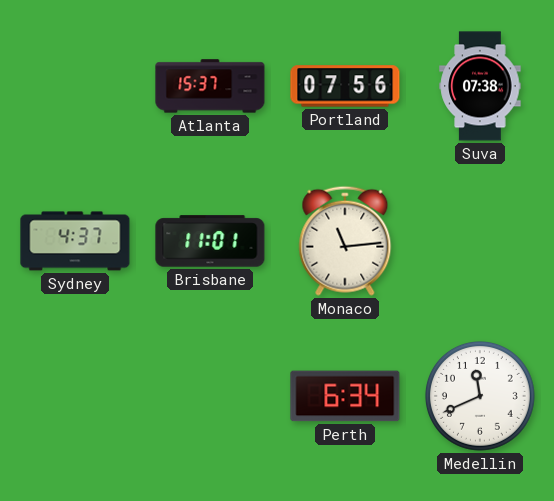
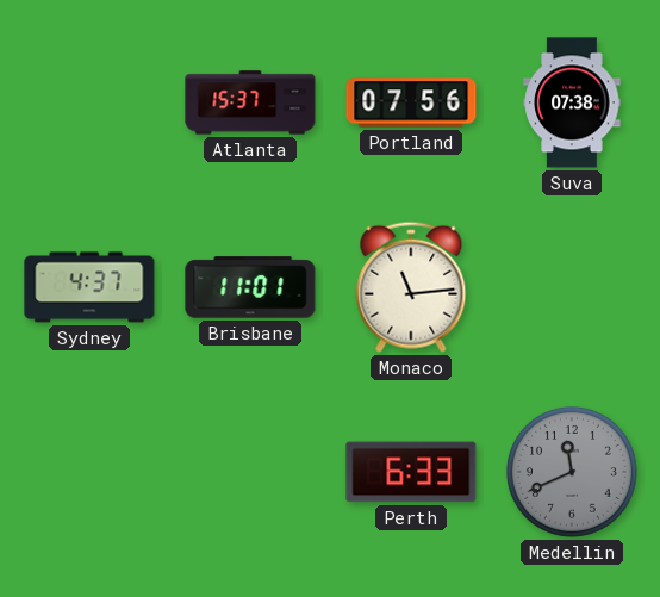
Perth: 6:34 -> 6:33 (411, 472)
Medellin dial: white -> grey (572, 472)
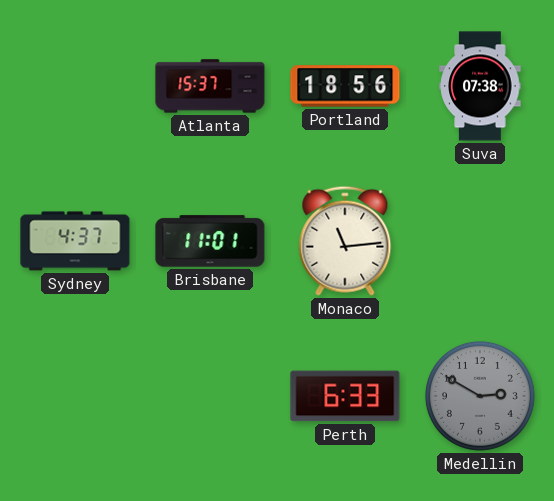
Portland: 07:56 -> 18:56 (345, 86)
Medellin: 11:41 -> 2:50 (480, 396)
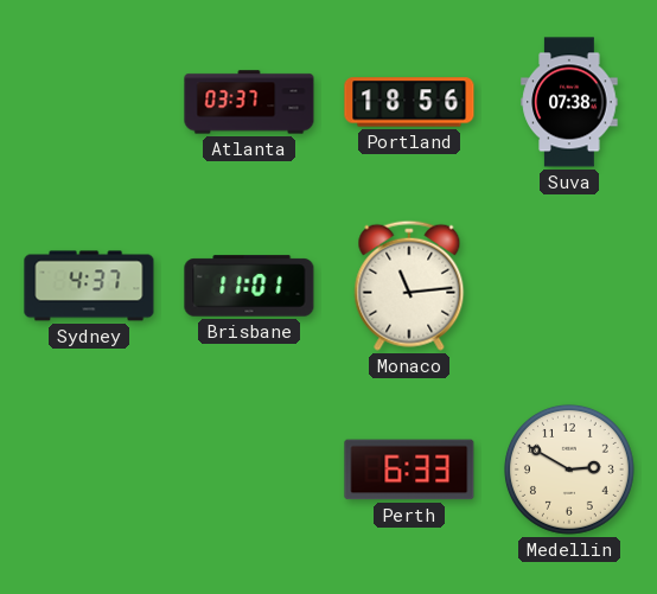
Atlanta: 15:37 -> 03:37 (249, 102)
Medellin dial: grey -> cream (569, 470)
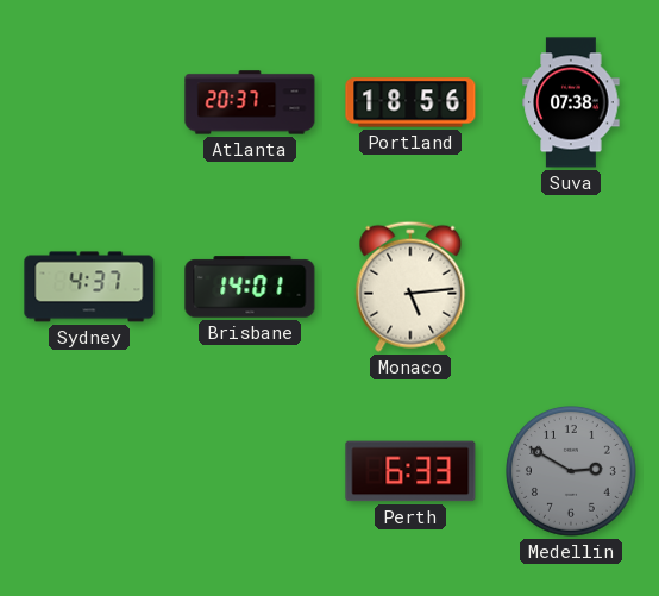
Atlanta: 03:37 -> 20:37 (250, 102)
Brisbane: 11:01 -> 14:01 (250, 287)
Monaco: 11:14 -> 5:14 (410, 287)
Medellin dial: cream -> grey (571, 471)
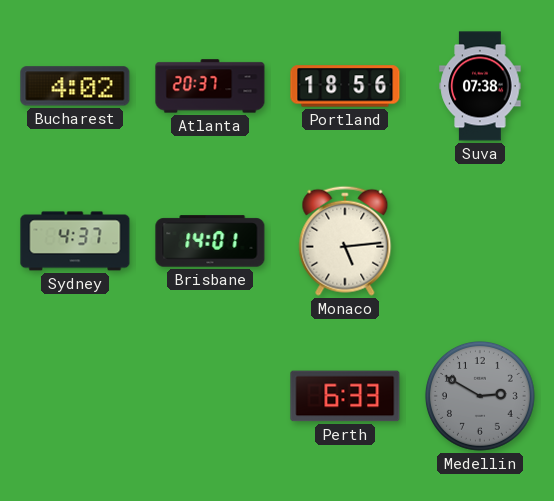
Bucharest: none -> 4:02 (75, 86)
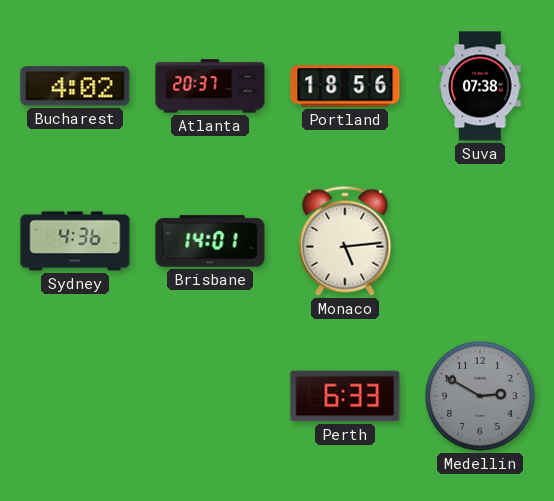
Sydney: 4:37 -> 4:36 (75, 241)
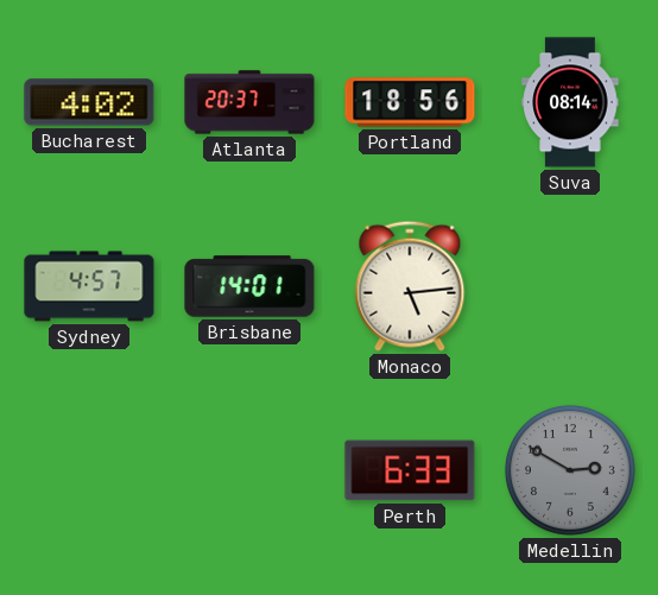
Suva: 07:38 -> 08:14 (570, 102)
Sydney: 4:36 -> 4:57 (89, 286)
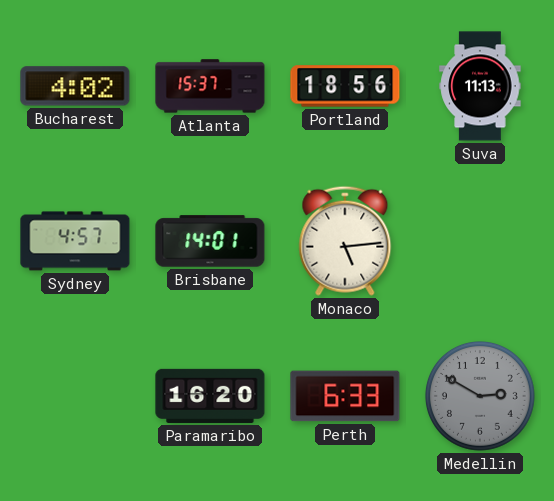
Atlanta: 20:37 -> 15:37 (210, 86)
Suva: 08:14 -> 11:13 (480, 86)
Paramaribo: none -> 16:20 (210, 396)
